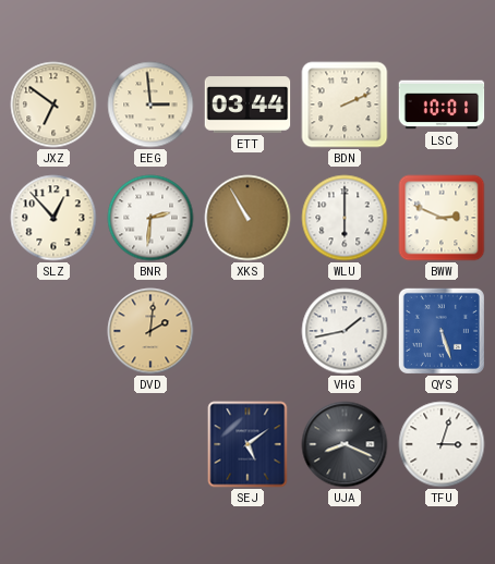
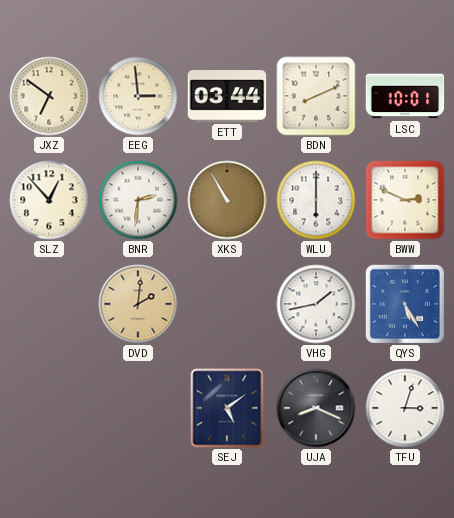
BDN: 2:11 -> 8:11 (316, 96)
QYS: 5:27 -> 5:25 (405, 304)
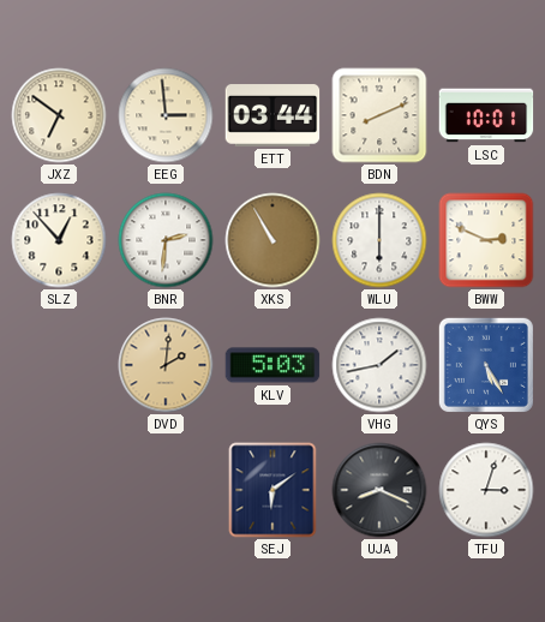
KLV: none -> 5:03 (272, 365)
SEJ: 5:09 -> 6:09 (272, 490)
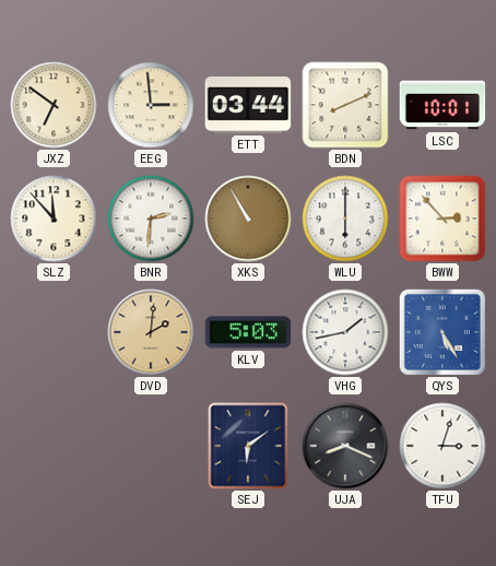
SLZ: 12:53 -> 11:53 (54, 219)
BWW: 2:49 -> 2:53 (442, 219)
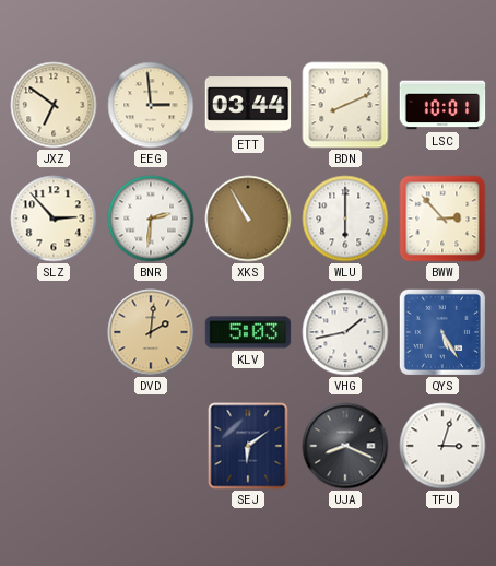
SLZ: 11:53 -> 2:53 (54, 219)
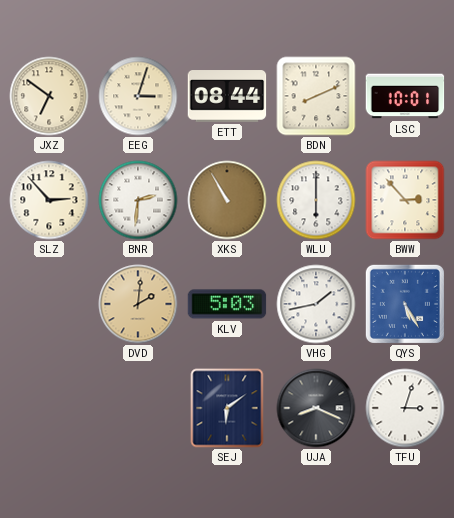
EEG: 2:59 -> 3:03 (138, 96)
ETT: 03:44 -> 08:44 (227, 96)
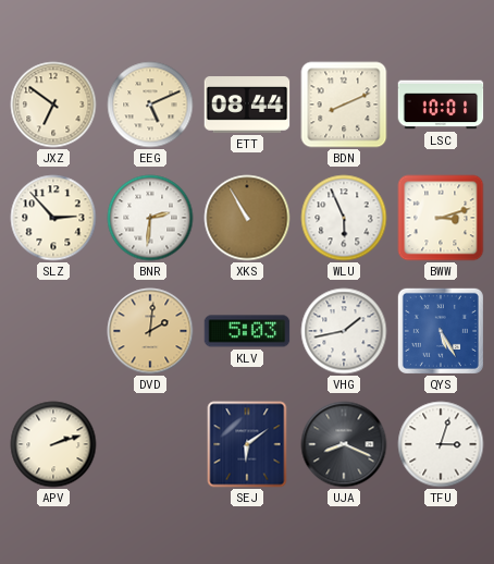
EEG: 3:03 -> 5:11 (150, 105)
WLU: 6:00 -> 5:56 (344, 218)
BWW: 2:53 -> 3:12 (441, 218)
APV: none -> 2:12 (53, 444)
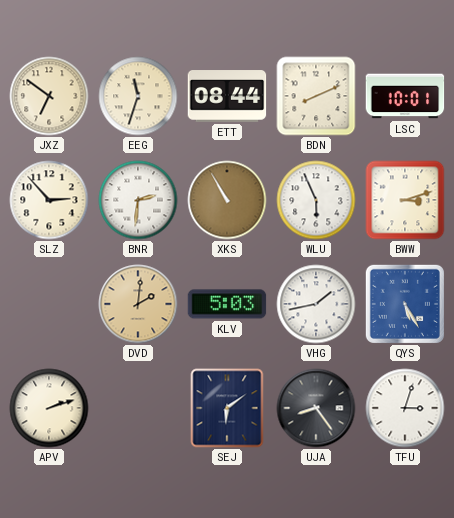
EEG: 5:11 -> 11:33 (138, 96)
UJA: 8:19 -> 8:24 (316, 408)
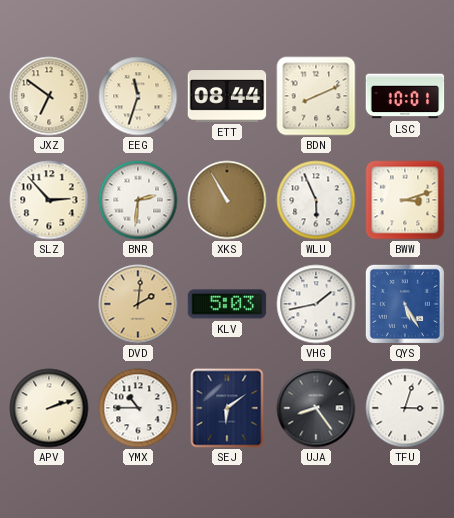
YMX: none -> 10:45 (138, 408)
